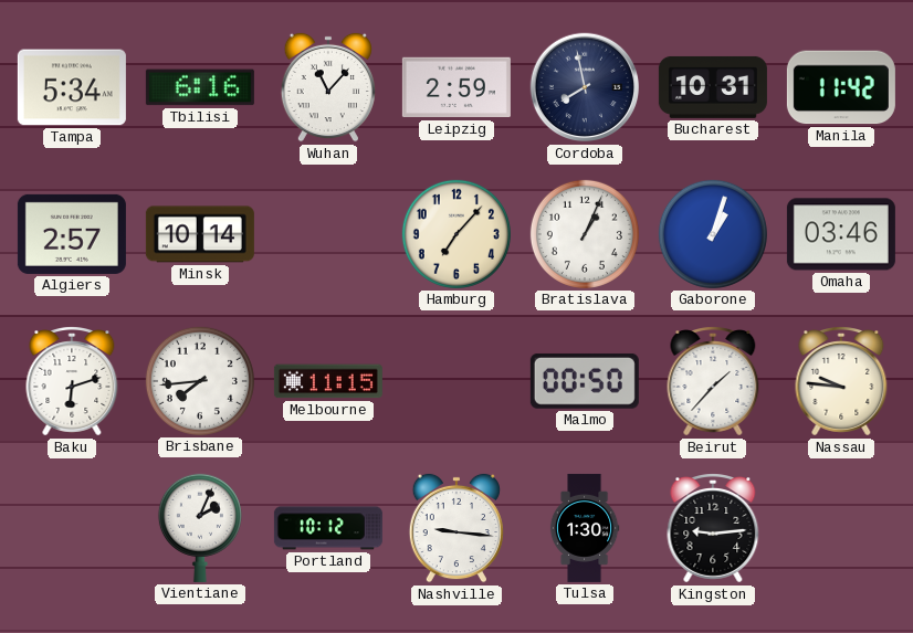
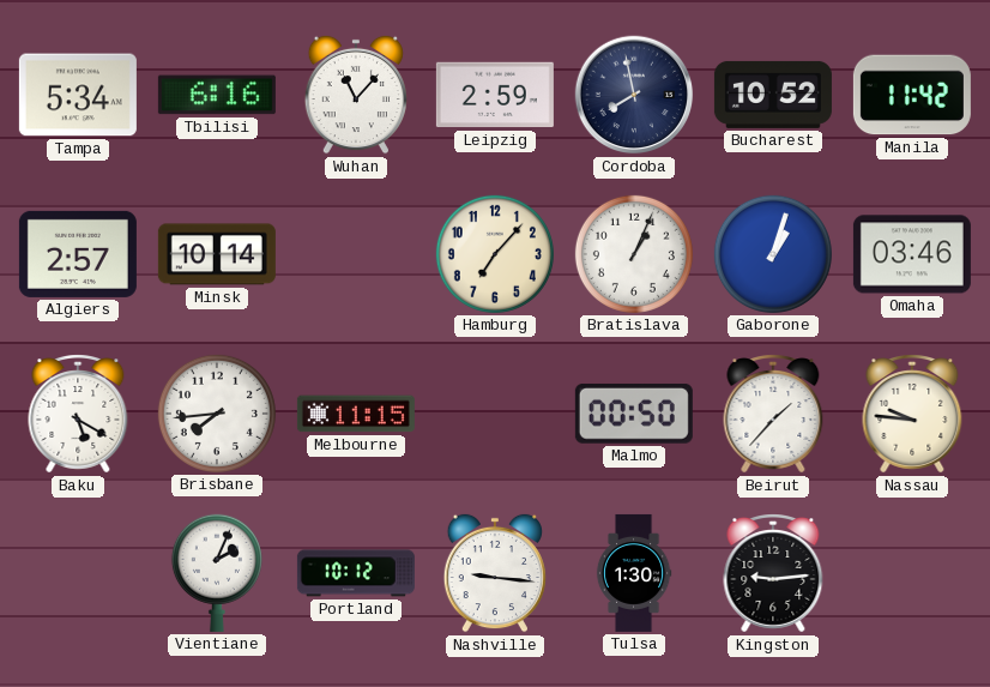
Bucharest: 10:31 -> 10:52 (773, 95)
Baku: 6:12 -> 5:20 (78, 414)
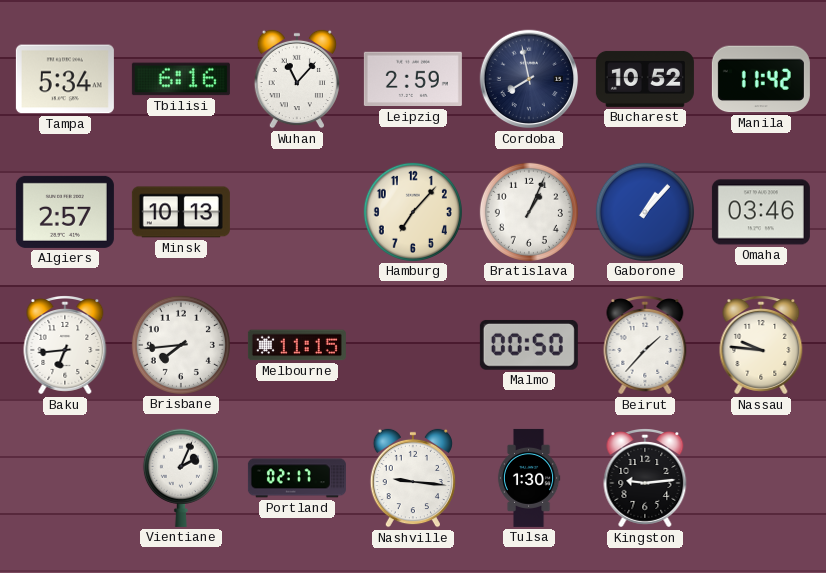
Minsk: 10:14 -> 10:13 (181, 212)
Gaborone: 1:03 -> 1:07 (645, 212)
Baku: 5:20 -> 6:44 (65, 345)
Portland: 10:12 -> 02:17 (297, 478)
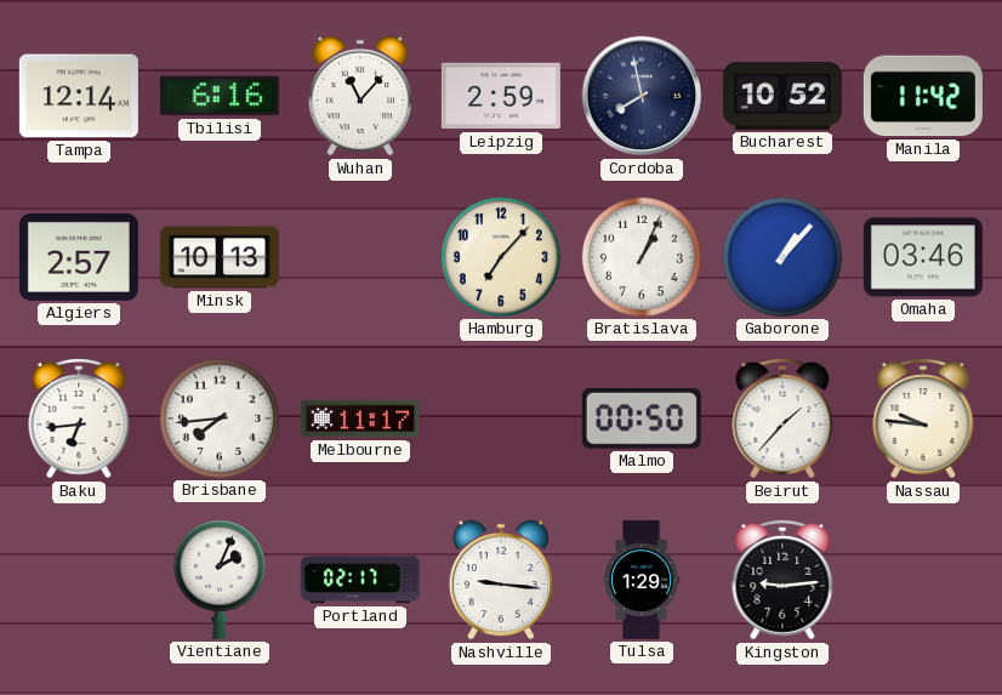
Tampa: 5:34 -> 12:14 (79, 96)
Melbourne: 11:15 -> 11:17 (360, 418)
Tulsa: 1:30 -> 1:29 (642, 580)
